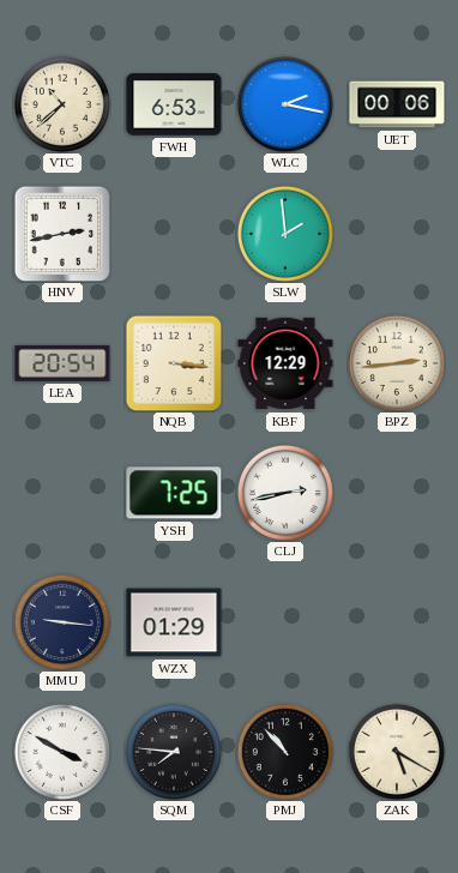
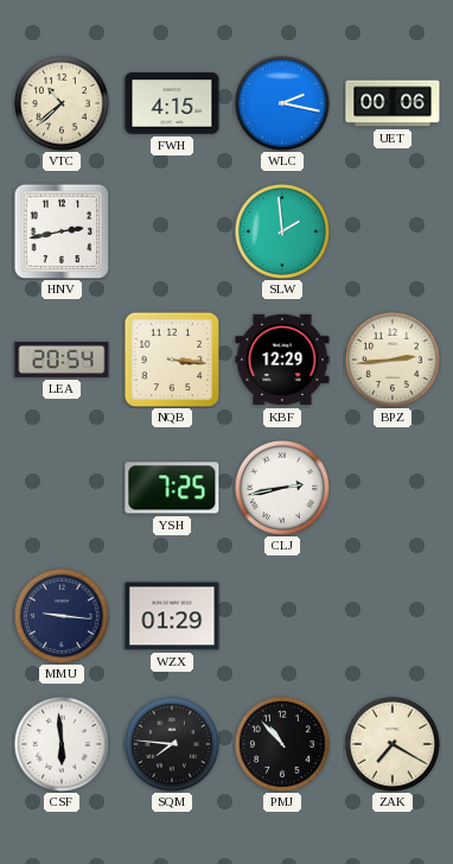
FWH: 6:53 -> 4:15 (172, 103)
CSF: 3:50 -> 5:59 (62, 744)
ZAK: 5:20 -> 7:20 (393, 744)
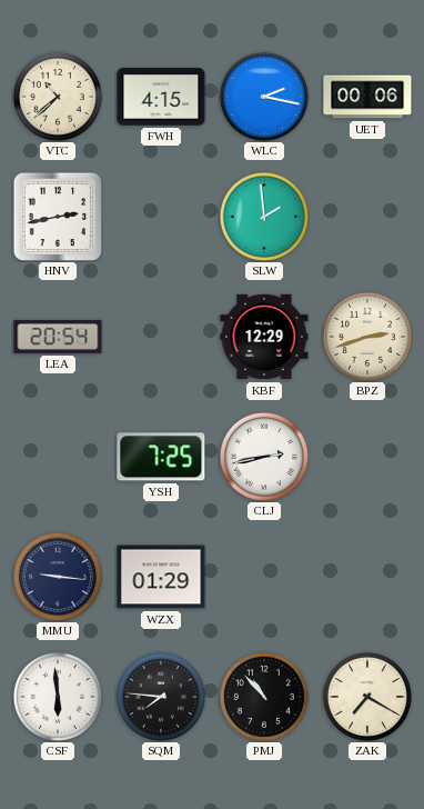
NQB: 3:16 -> none (172, 360)
BPZ: 2:44 -> 2:42 (367, 337)
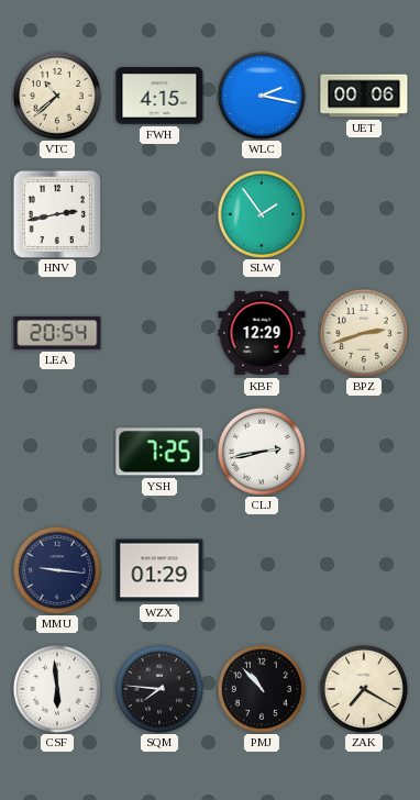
SLW: 1:59 -> 1:54 (262, 214)
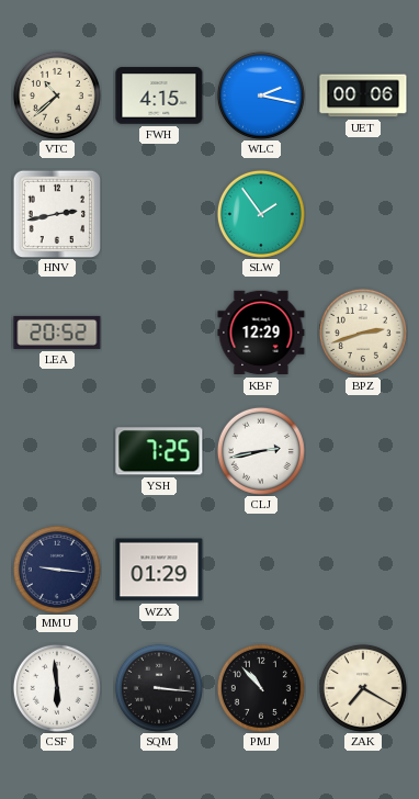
LEA: 20:54 -> 20:52 (57, 333)
SQM: 7:46 -> 3:16 (159, 688)
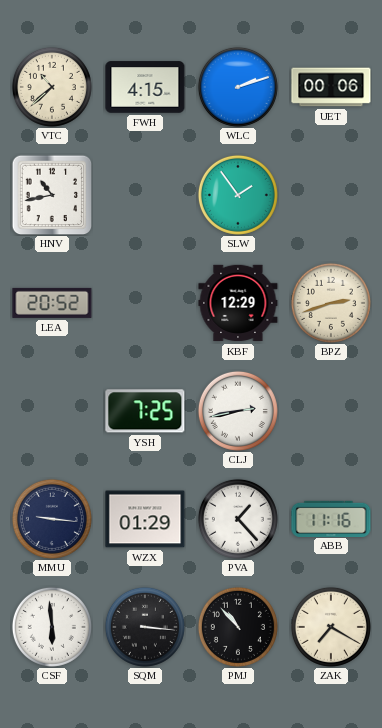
WLC: 2:17 -> 2:12 (238, 87)
HNV: 2:43 -> 10:43 (52, 195)
PVA: none -> 1:23 (238, 519)
ABB: none -> 11:16 (331, 518)
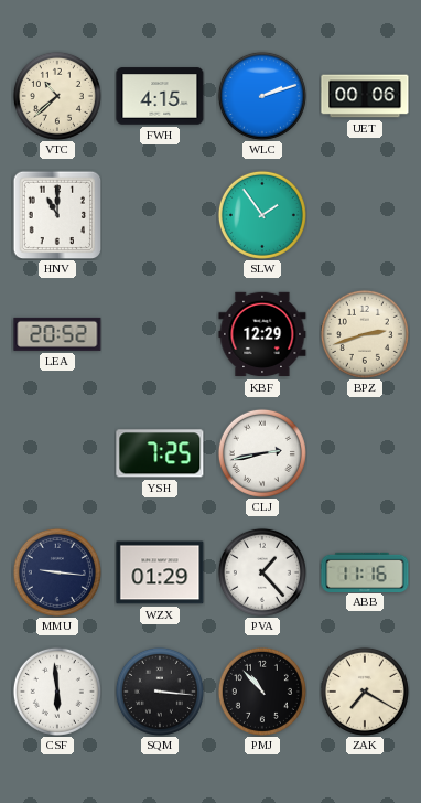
HNV: 10:43 -> 11:00 (57, 215)
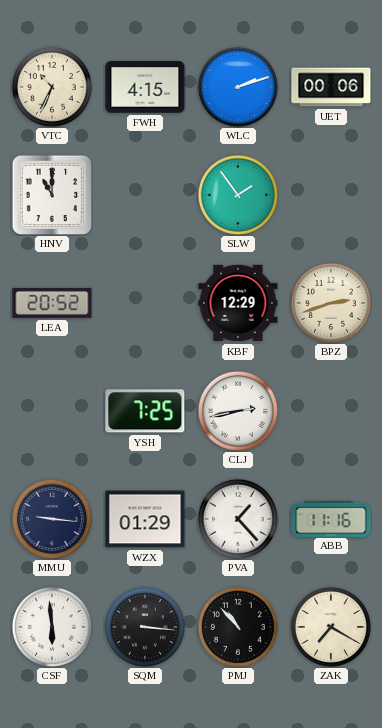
VTC: 10:38 -> 10:34 (52, 87)
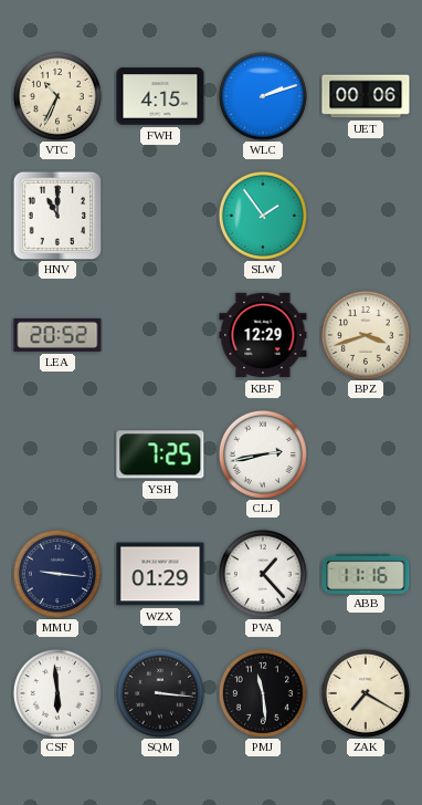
BPZ: 2:42 -> 3:42 (366, 335)
PMJ: 10:53 -> 11:29 (263, 693)
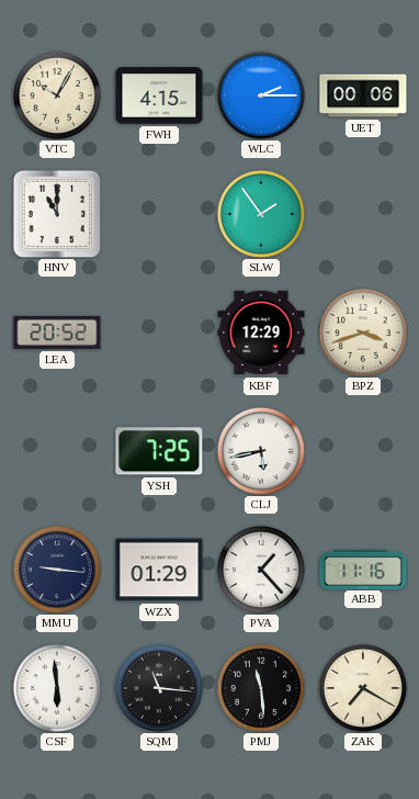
VTC: 10:34 -> 10:05 (57, 95)
WLC: 2:12 -> 2:15 (261, 95)
CLJ: 2:43 -> 5:43 (261, 451)
SQM: 3:16 -> 11:16 (159, 688)
